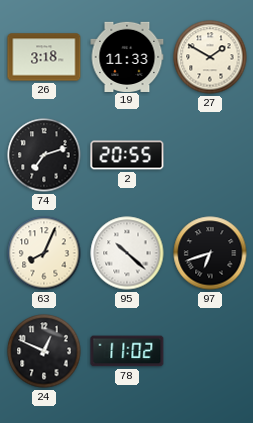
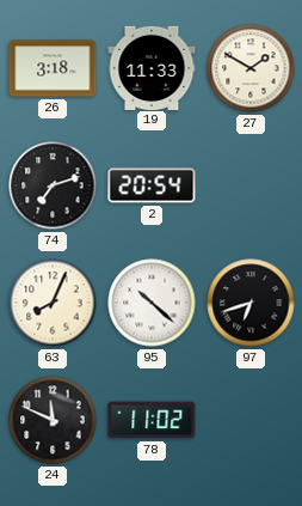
2: 20:55 -> 20:54 (152, 185)
24: 12:49 -> 11:49 (53, 420)
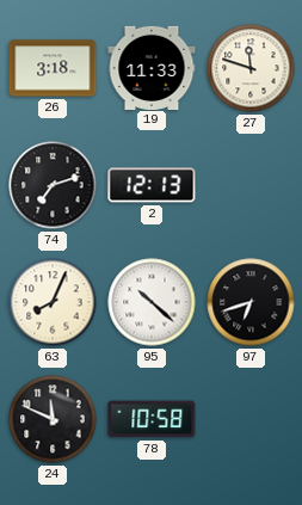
27: 1:50 -> 11:48 (251, 68)
2: 20:54 -> 12:13 (152, 185)
78: 11:02 -> 10:58 (152, 419)
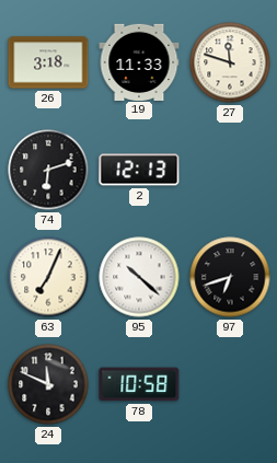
74: 7:12 -> 6:12 (48, 170)
63: 8:04 -> 7:04 (48, 277)
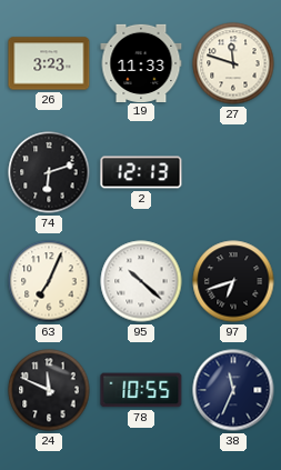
26: 3:18 -> 3:23 (49, 63)
78: 10:58 -> 10:55 (141, 390)
38: none -> 11:34 (233, 390)
